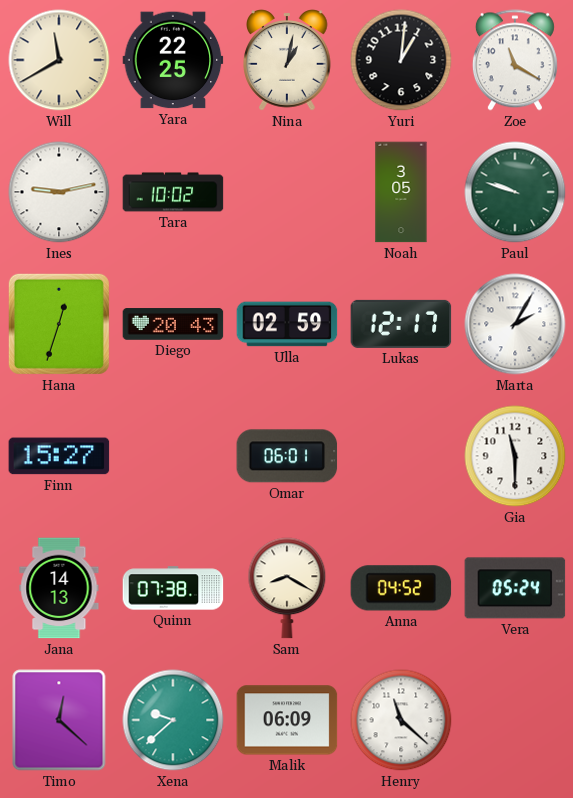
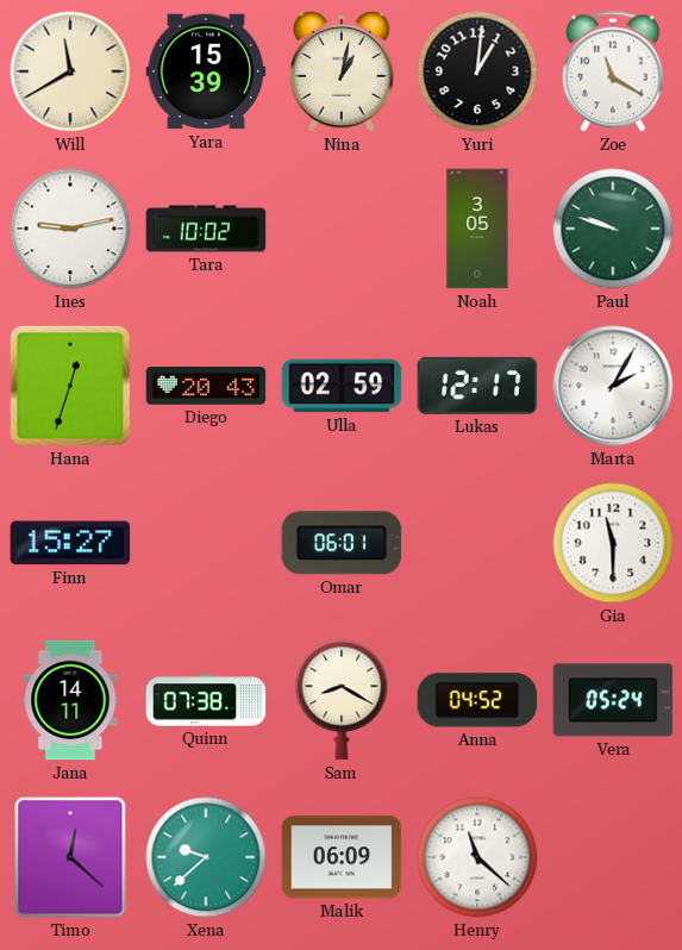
Yara: 22:25 -> 15:39 (206, 71)
Jana: 14:13 -> 14:11 (70, 700)
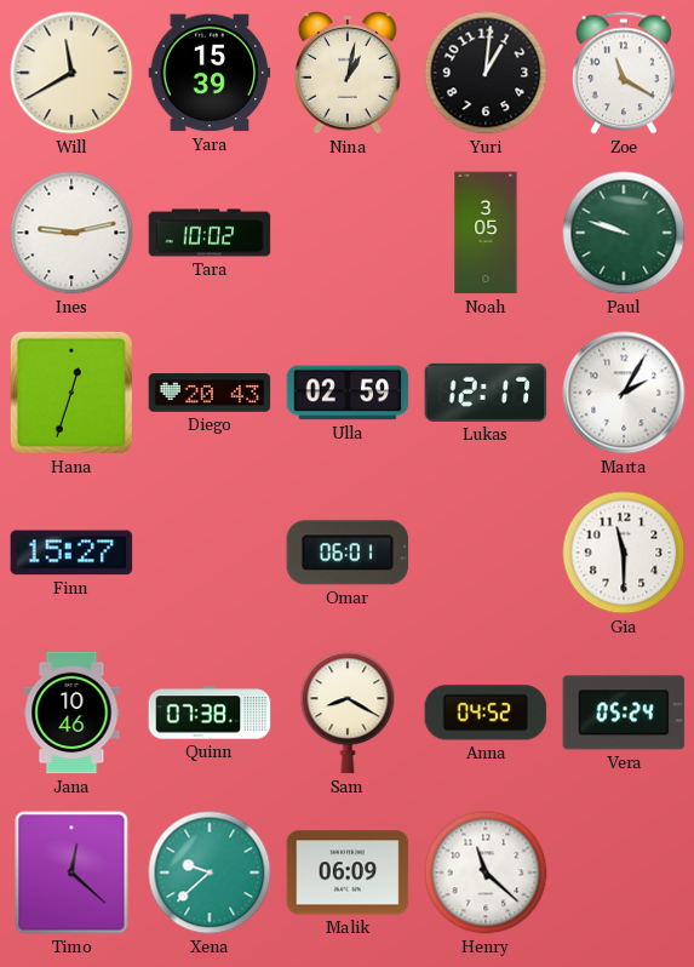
Jana: 14:11 -> 10:46 (71, 713)
